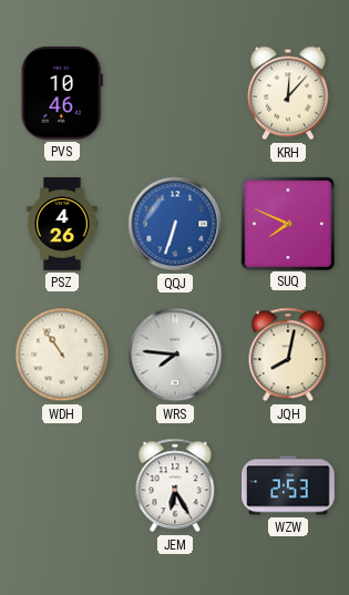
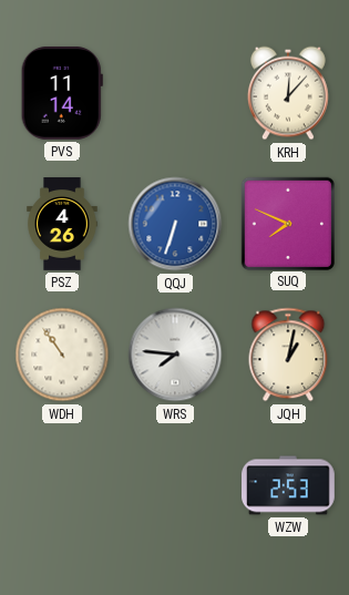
PVS: 10:46 -> 11:14 (62, 93)
JQH: 8:02 -> 1:02 (288, 355)
JEM: 6:25 -> none (175, 485)
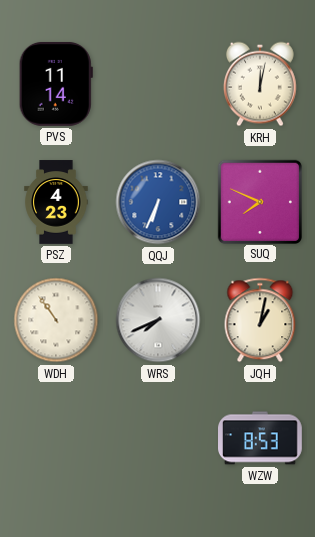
KRH: 12:07 -> 12:02 (260, 84)
PSZ: 4:26 -> 4:23 (56, 202)
QQJ: 6:33 -> 6:34 (158, 202)
WRS: 7:46 -> 7:41 (158, 320)
WZW: 2:53 -> 8:53 (261, 438)
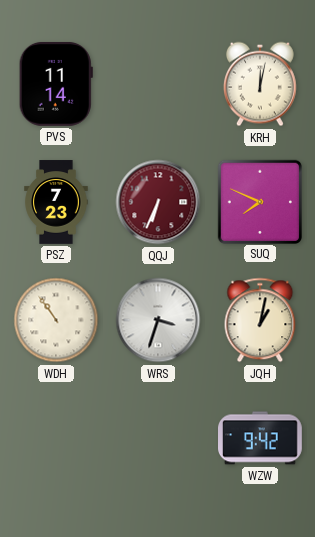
PSZ: 4:23 -> 7:23 (56, 202)
QQJ dial: blue -> burgundy (158, 202)
WRS: 7:41 -> 3:33 (158, 320)
WZW: 8:53 -> 9:42 (261, 438)
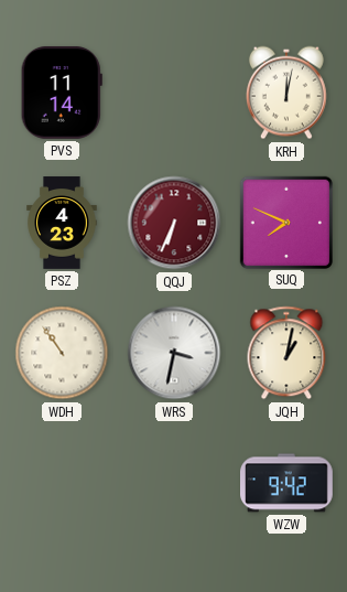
PSZ: 7:23 -> 4:23 (62, 223)
WRS: 3:33 -> 3:32 (174, 353)
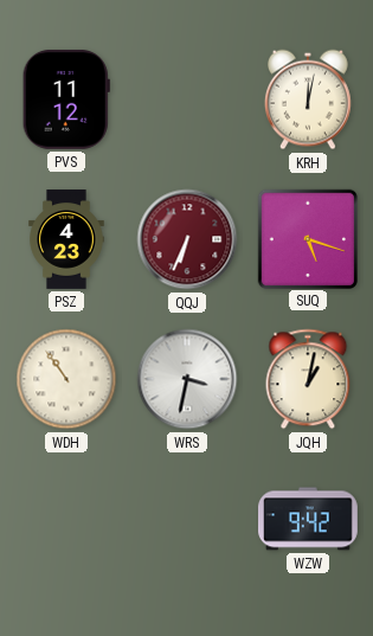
PVS: 11:14 -> 11:12 (66, 99)
SUQ: 7:49 -> 5:18 (307, 238)
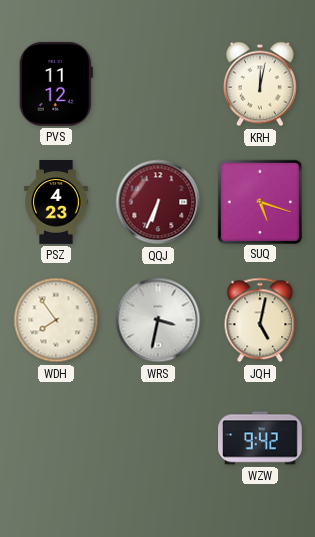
WDH: 10:54 -> 7:54 (56, 320)
JQH: 1:02 -> 5:02 (260, 320)
